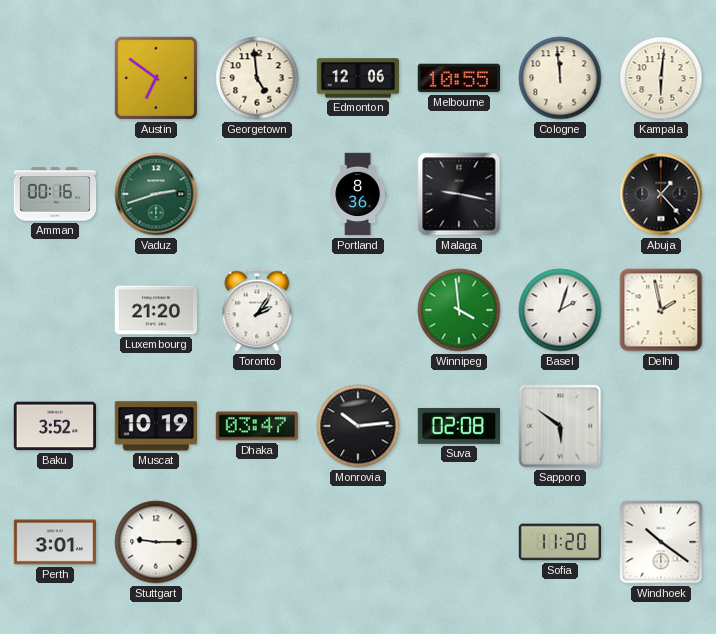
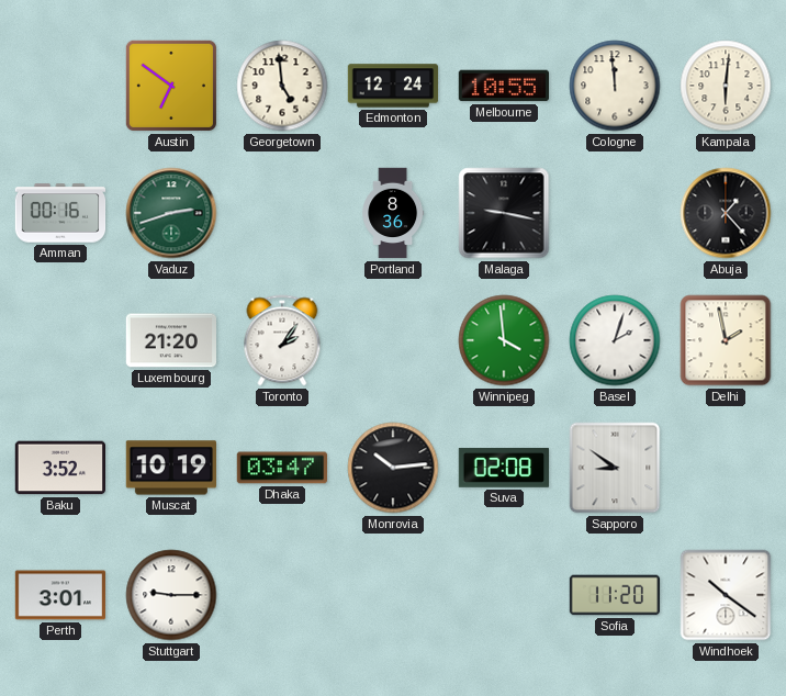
Edmonton: 12:06 -> 12:24 (393, 86)
Sapporo: 5:51 -> 8:51 (615, 468)
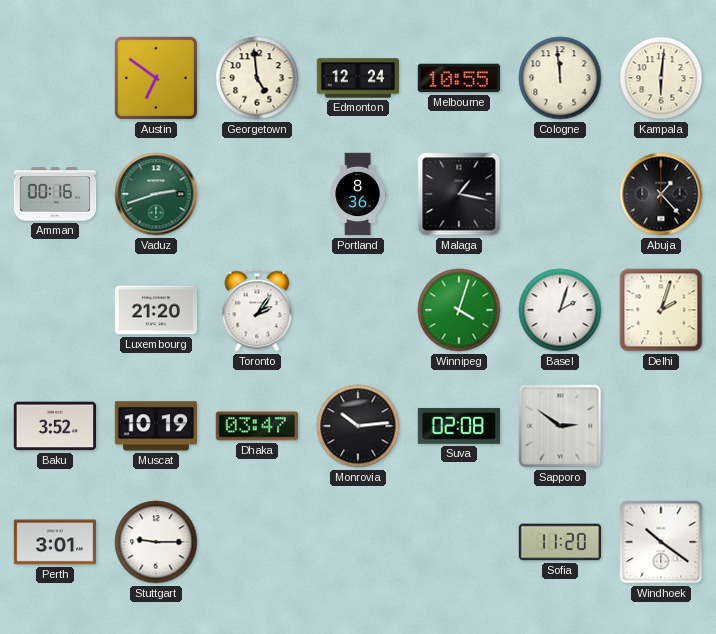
Malaga: 9:17 -> 1:17 (459, 194)
Winnipeg: 3:59 -> 4:03 (459, 310)
Delhi: 1:58 -> 2:03 (661, 310)
Sapporo: 8:51 -> 2:51 (560, 426)
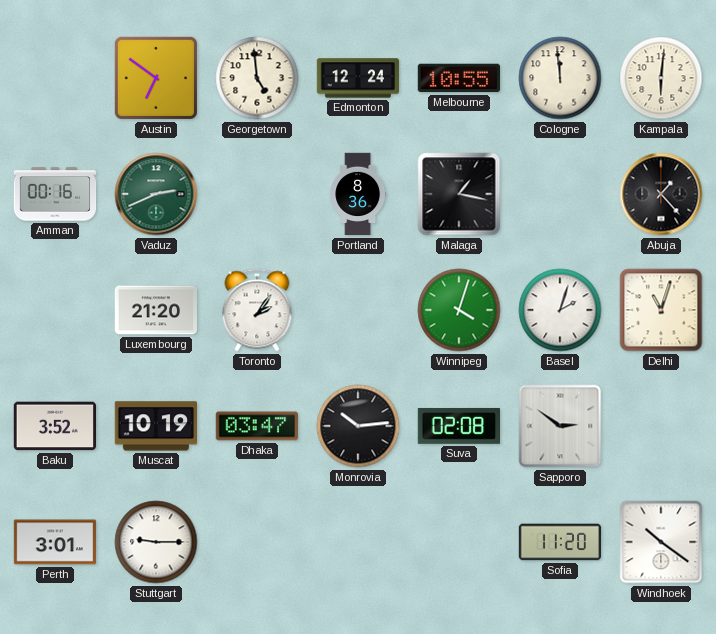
Vaduz: 2:42 -> 2:41 (156, 194)
Delhi: 2:03 -> 11:03 (661, 310)
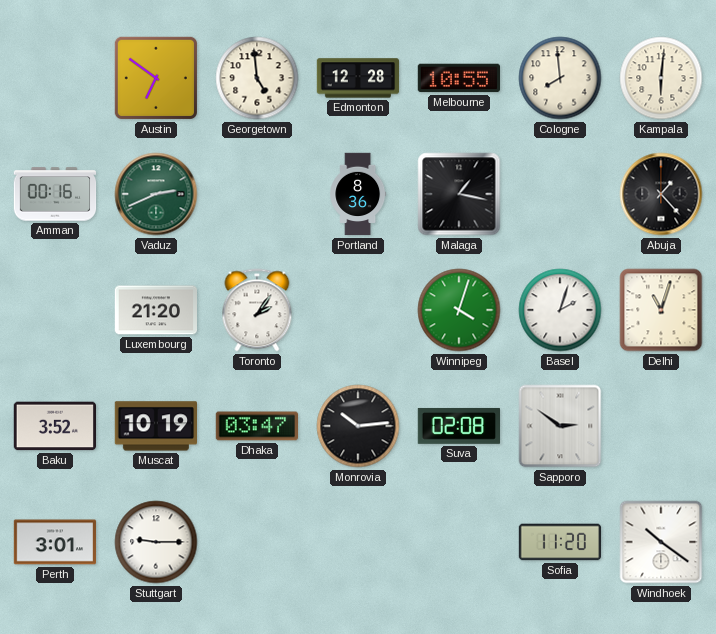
Edmonton: 12:24 -> 12:28 (358, 78)
Cologne: 11:59 -> 7:59 (560, 78)
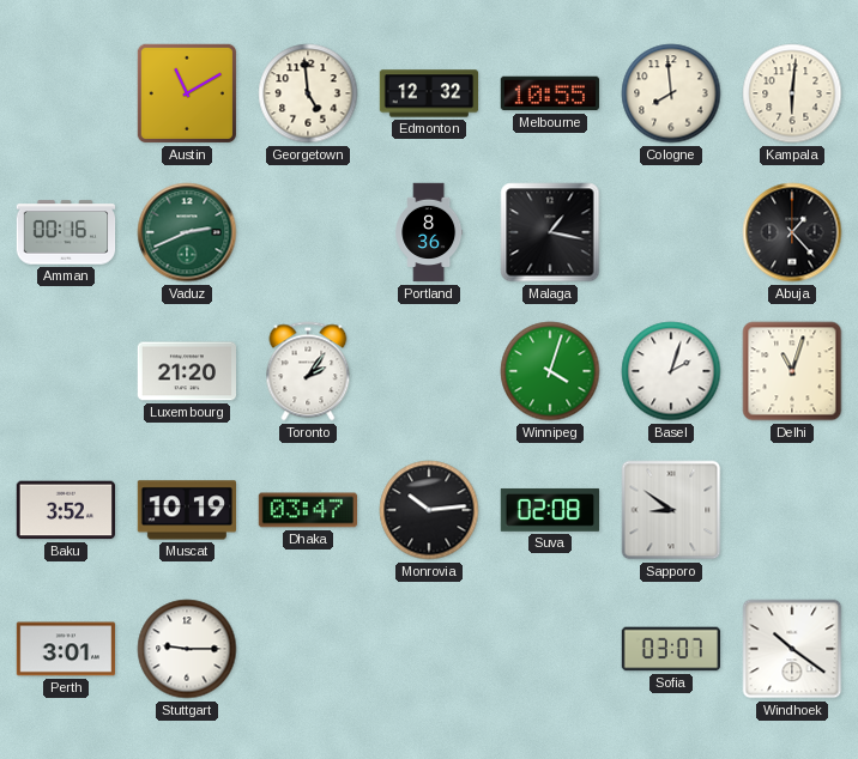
Austin: 6:51 -> 11:10 (187, 93)
Edmonton: 12:28 -> 12:32 (429, 93)
Sapporo: 2:51 -> 8:51 (671, 510)
Sofia: 11:20 -> 03:07 (671, 649)
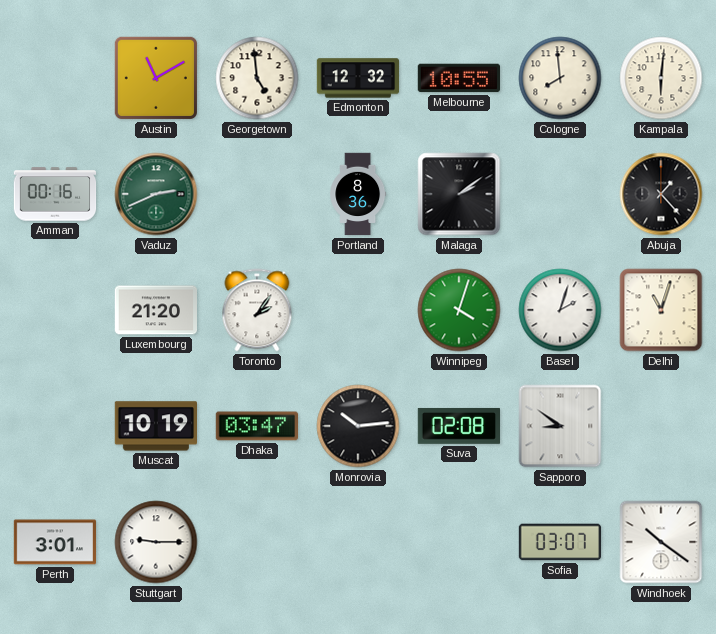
Malaga: 1:17 -> 2:09 (459, 194)
Baku: 3:52 -> none (65, 510)
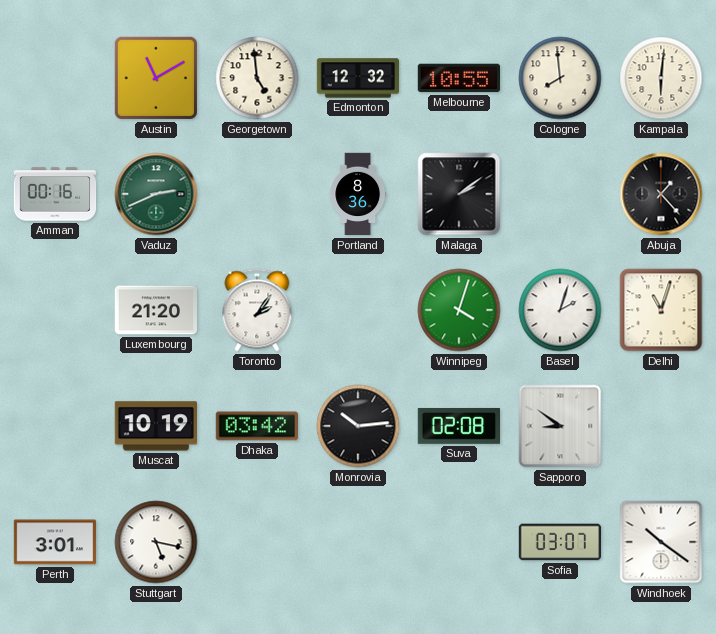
Dhaka: 03:47 -> 03:42 (257, 426)
Stuttgart: 9:15 -> 5:17 (156, 542)
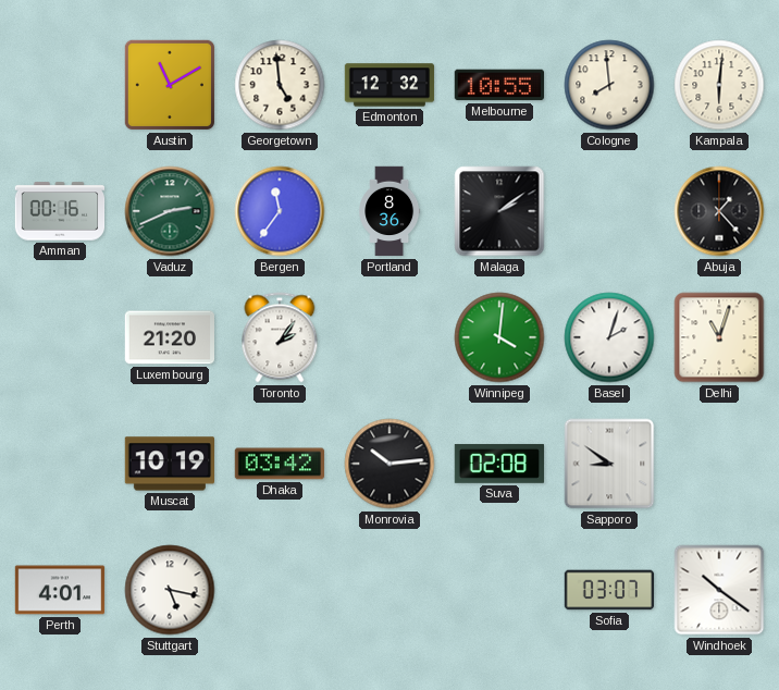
Bergen: none -> 11:36 (280, 211)
Winnipeg: 4:03 -> 4:01 (499, 337)
Perth: 3:01 -> 4:01 (60, 590)
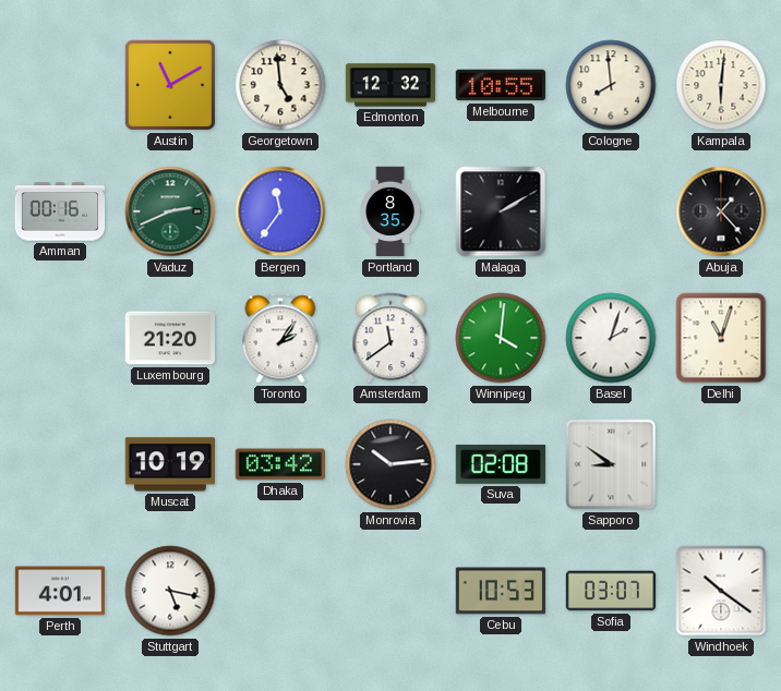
Portland: 8:36 -> 8:35 (390, 211)
Malaga: 2:09 -> 2:10 (501, 211)
Amsterdam: none -> 11:39 (390, 338)
Cebu: none -> 10:53 (500, 591)
